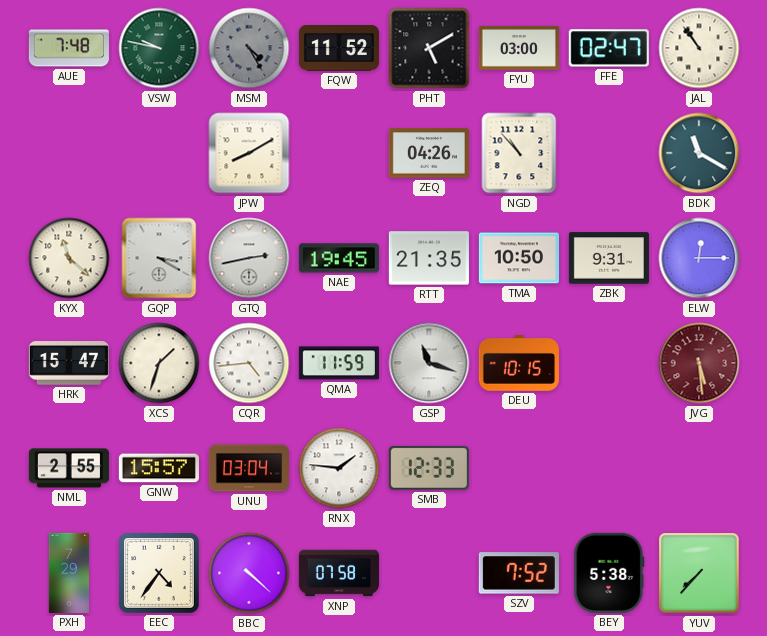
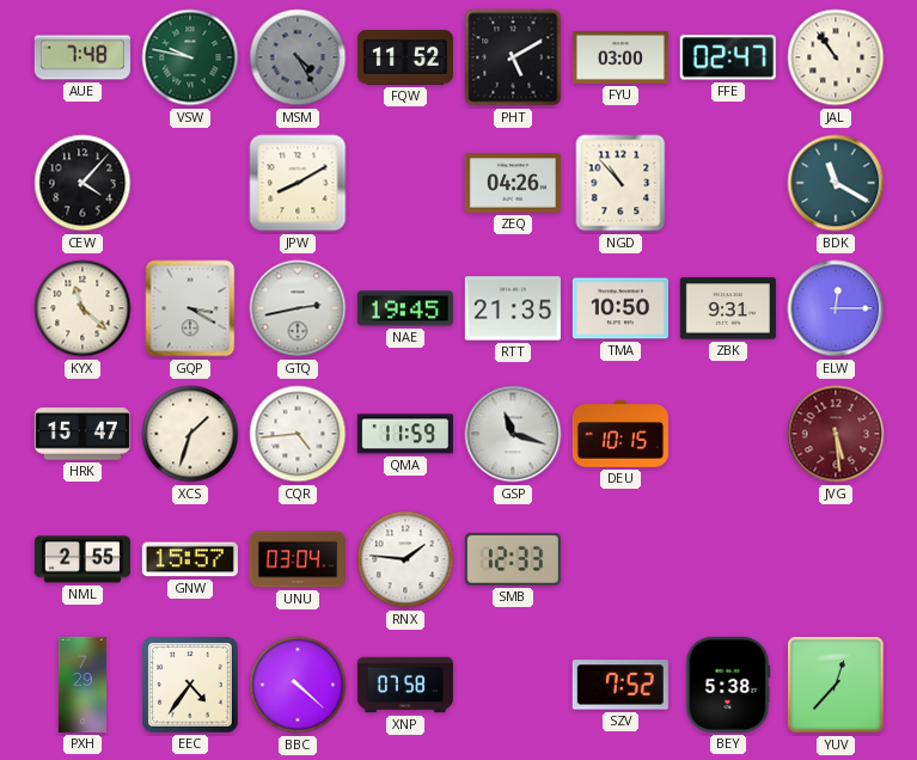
CEW: none -> 4:07 (82, 183)
YUV: 7:37 -> 12:37 (836, 685)
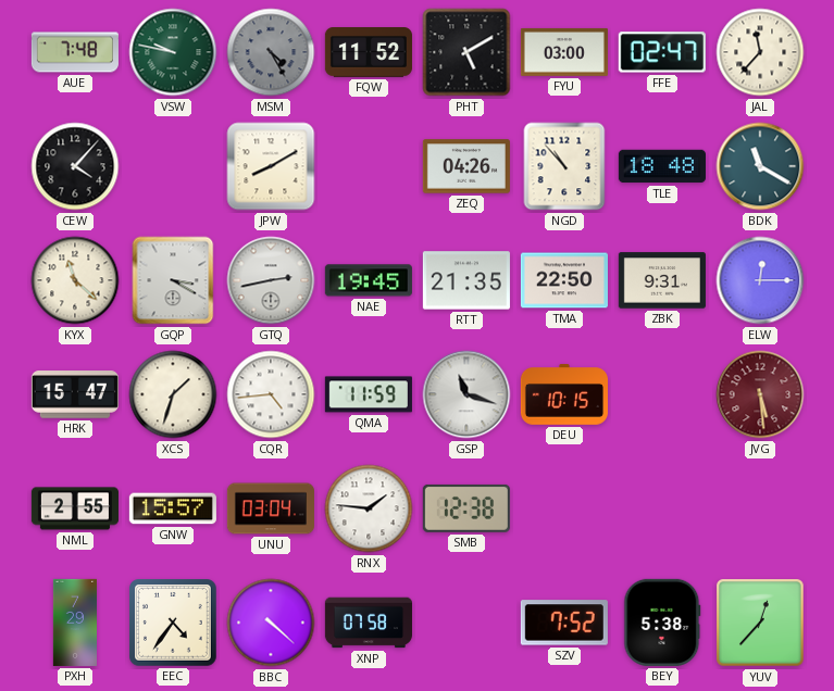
JAL: 10:54 -> 11:37 (760, 52)
TLE: none -> 18:48 (662, 166)
TMA: 10:50 -> 22:50 (564, 280)
SMB: 12:33 -> 12:38 (466, 508)
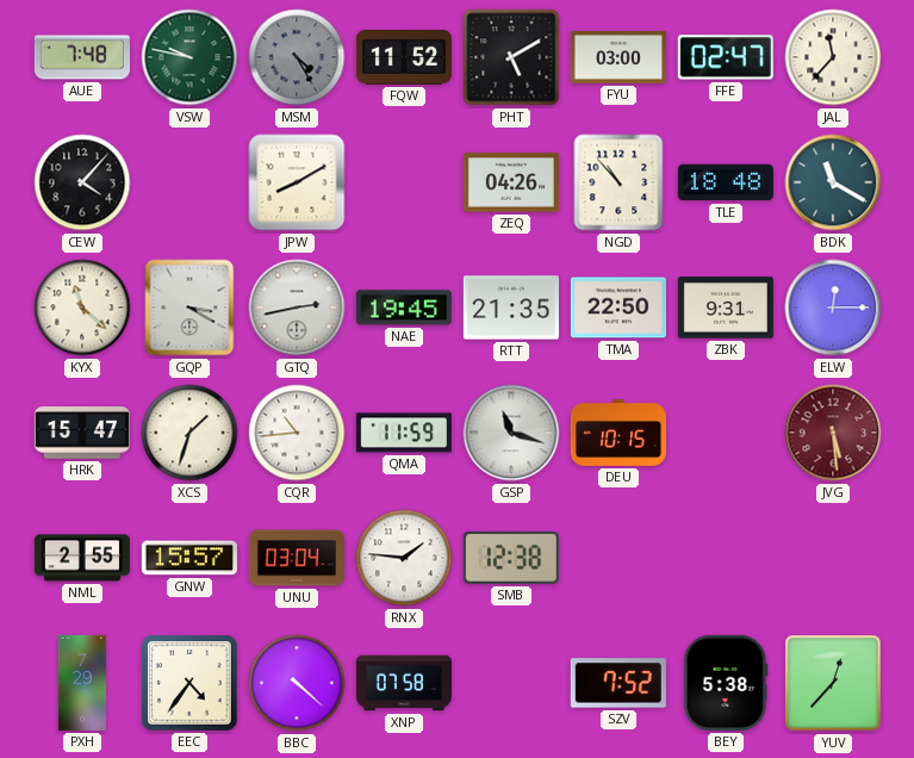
CQR: 4:44 -> 10:44 (297, 433)
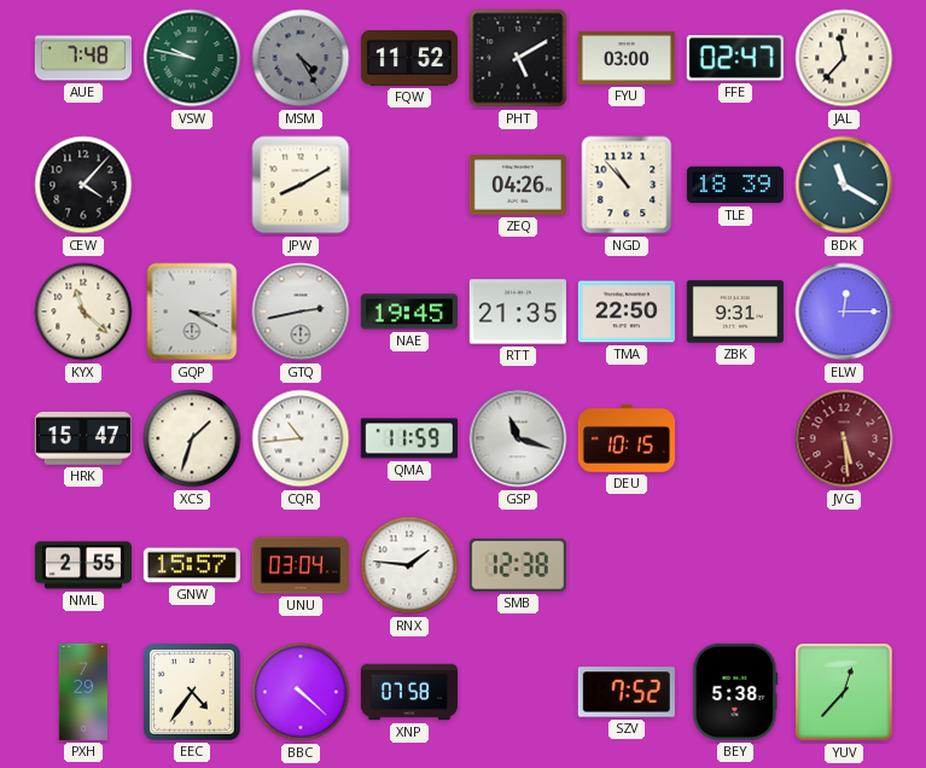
TLE: 18:48 -> 18:39 (735, 185)
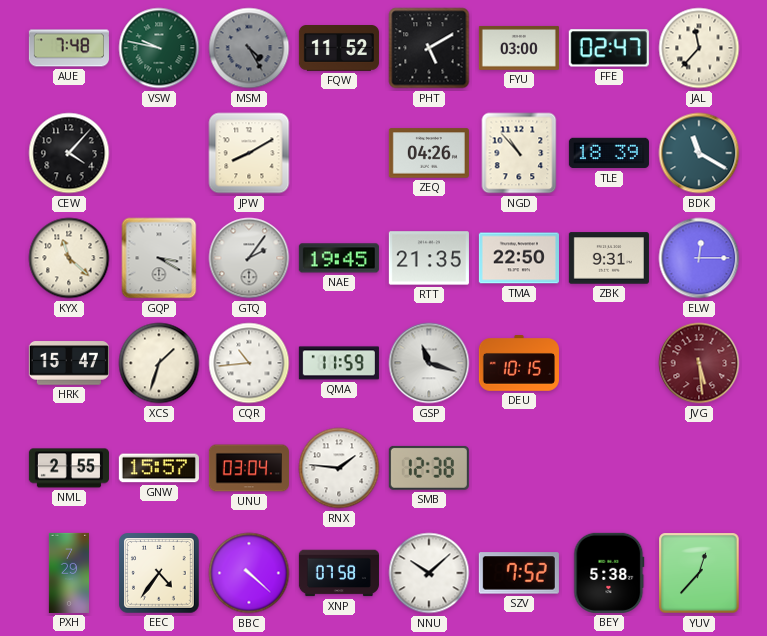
GTQ: 2:43 -> 2:06 (249, 258)
NNU: none -> 10:08 (429, 573)
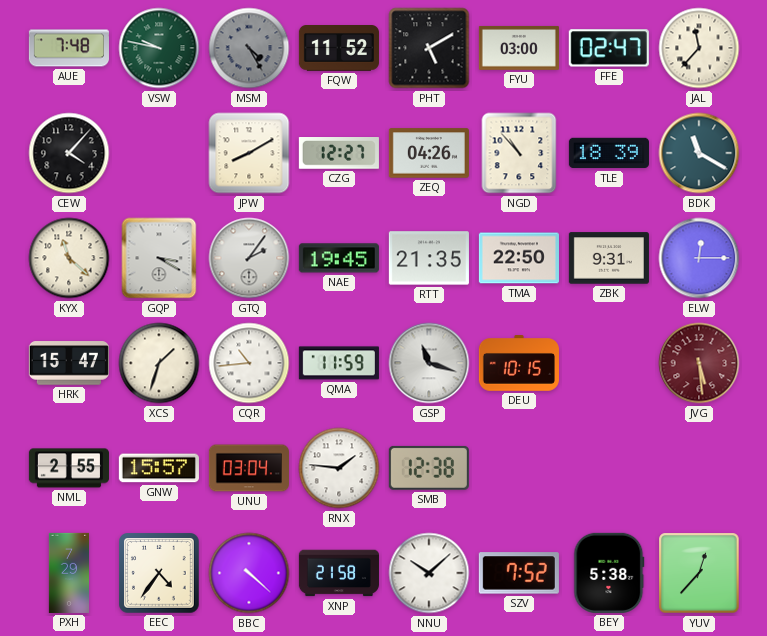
CZG: none -> 12:27 (339, 154)
XNP: 07:58 -> 21:58 (339, 573)
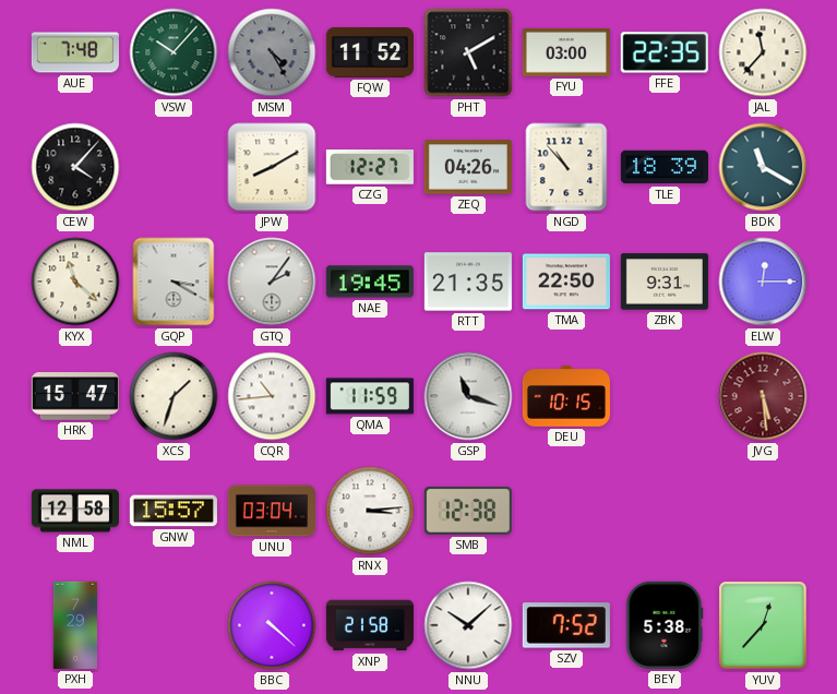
VSW: 9:47 -> 10:07 (174, 52)
FFE: 02:47 -> 22:35 (665, 52)
NML: 2:55 -> 12:58 (75, 511)
RNX: 1:46 -> 3:14 (370, 511)
EEC: 4:36 -> none (159, 574)
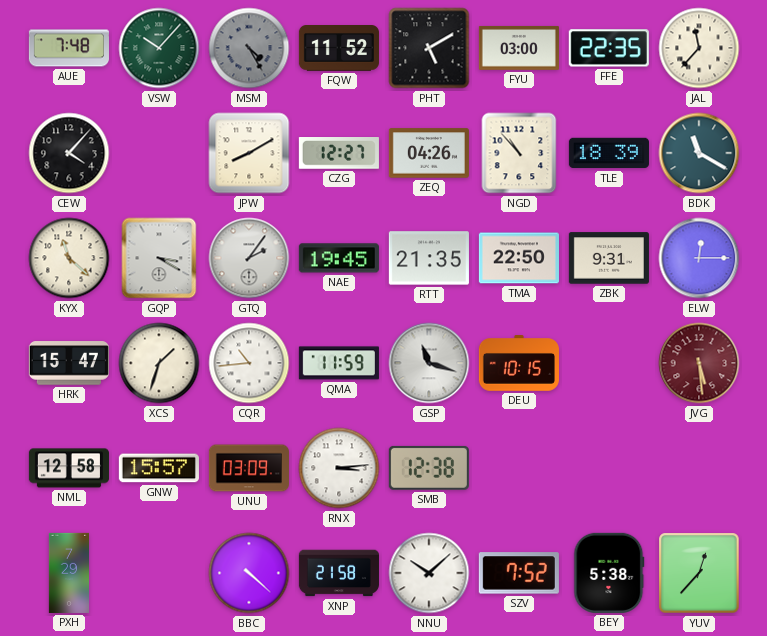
UNU: 03:04 -> 03:09 (249, 468)
